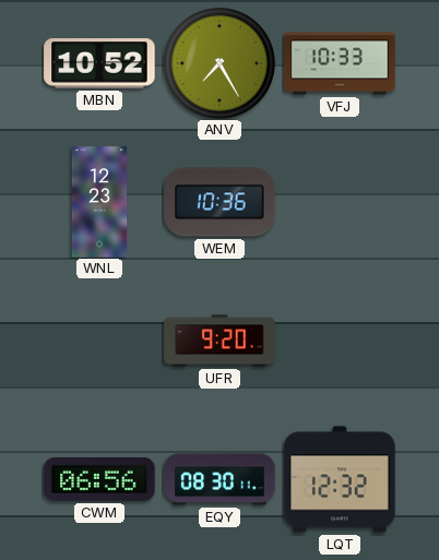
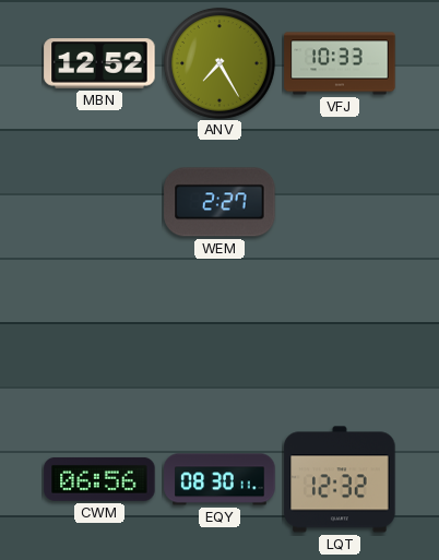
MBN: 10:52 -> 12:52 (99, 63)
WNL: 12:23 -> none (99, 202)
WEM: 10:36 -> 2:27 (220, 202)
UFR: 9:20 -> none (220, 341)
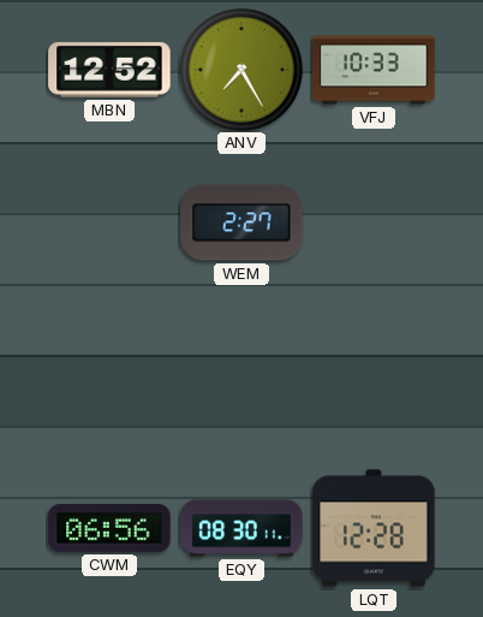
LQT: 12:32 -> 12:28 (374, 528)
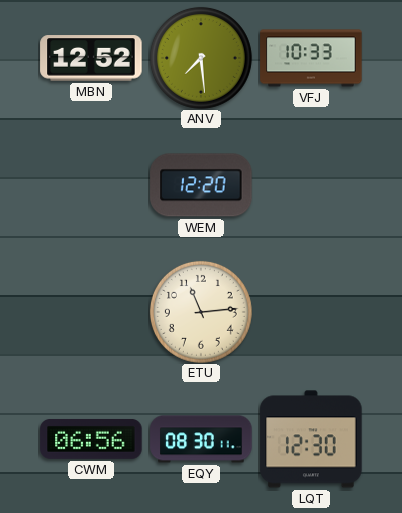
ANV: 7:25 -> 7:29 (201, 58)
WEM: 2:27 -> 12:20 (201, 185)
ETU: none -> 11:14 (201, 312)
LQT: 12:28 -> 12:30 (311, 439)
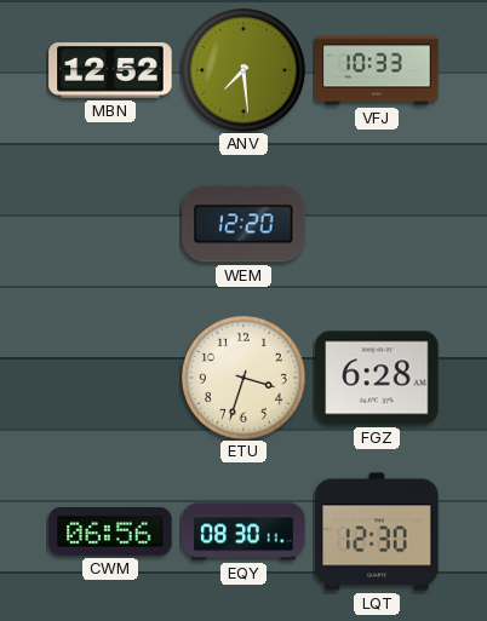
ETU: 11:14 -> 3:33 (243, 378)
FGZ: none -> 6:28 (377, 378)
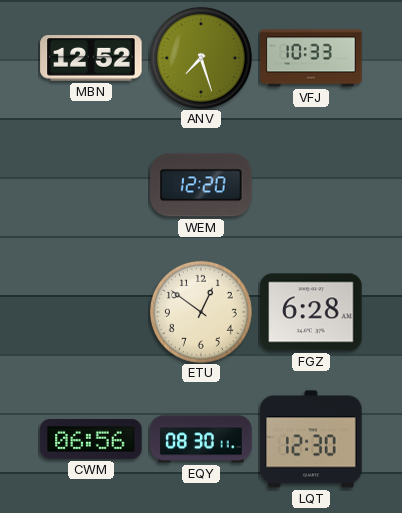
ANV: 7:29 -> 7:27 (201, 58)
ETU: 3:33 -> 12:51 (201, 312)
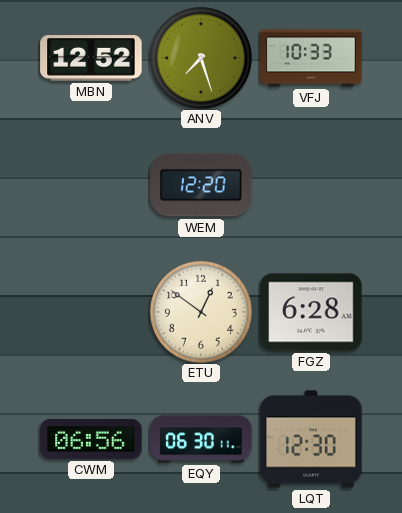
EQY: 08:30 -> 06:30 (201, 439)
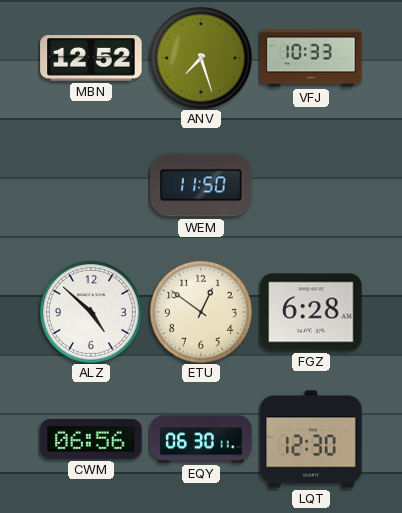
WEM: 12:20 -> 11:50 (201, 185)
ALZ: none -> 4:52 (91, 312)
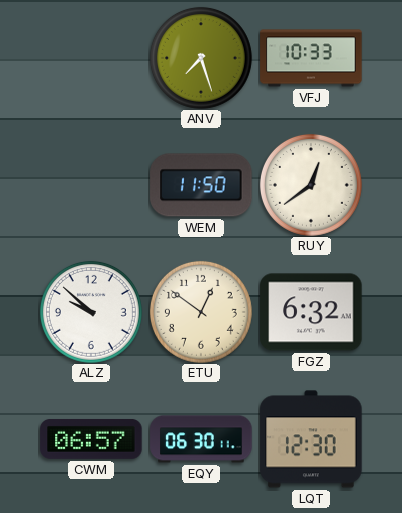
MBN: 12:52 -> none (91, 58)
RUY: none -> 12:39 (311, 185)
ALZ: 4:52 -> 9:52 (91, 312)
FGZ: 6:28 -> 6:32 (311, 312)
CWM: 06:56 -> 06:57 (91, 439)
